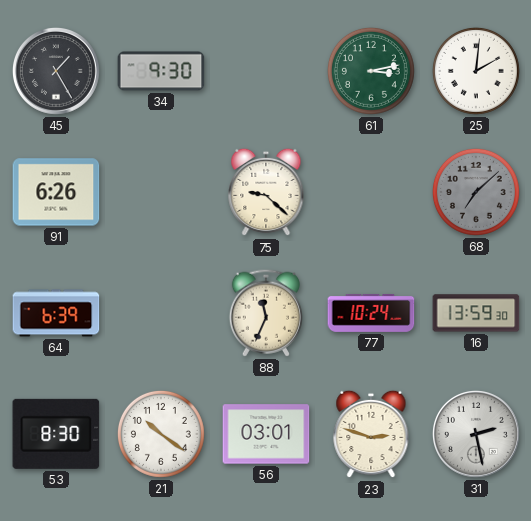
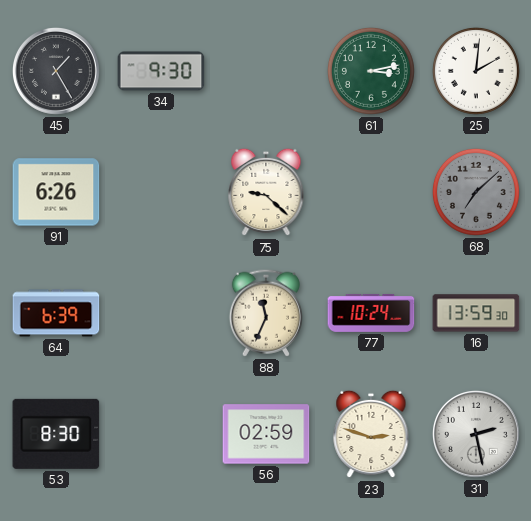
21: 10:21 -> none (161, 434)
56: 03:01 -> 02:59 (266, 434)
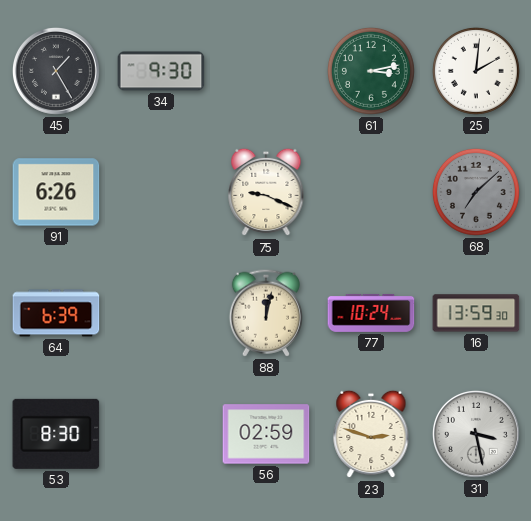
75: 9:22 -> 9:19 (266, 192)
88: 11:34 -> 12:02 (266, 313)
31: 2:28 -> 3:28 (476, 434)
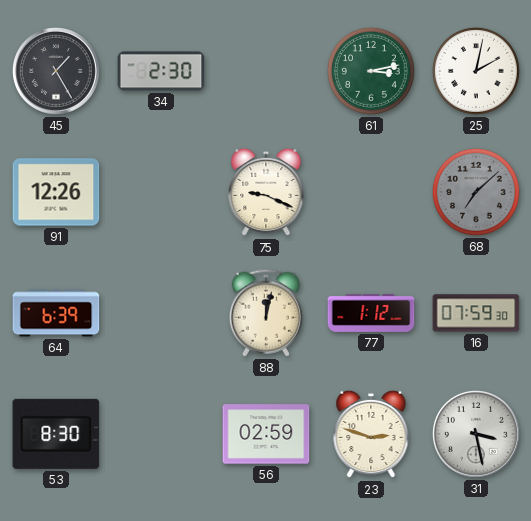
34: 9:30 -> 2:30 (161, 71)
25: 2:01 -> 2:02 (476, 71)
91: 6:26 -> 12:26 (56, 192)
77: 10:24 -> 1:12 (371, 313)
16: 13:59 -> 07:59 (476, 313)
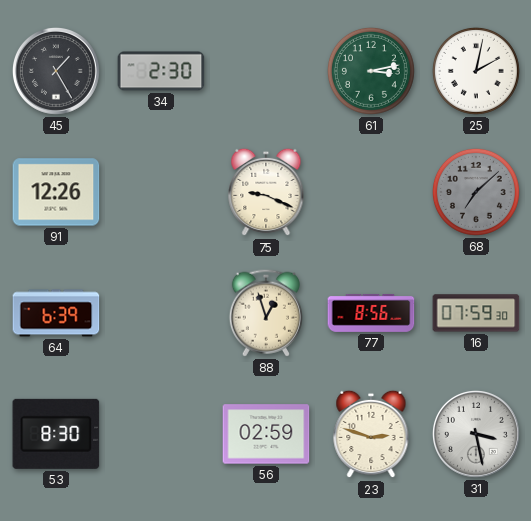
88: 12:02 -> 12:57 (266, 313)
77: 1:12 -> 8:56 (371, 313)
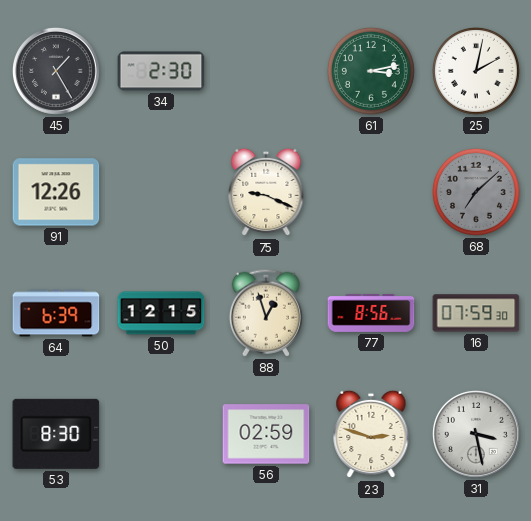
50: none -> 12:15 (161, 313)
